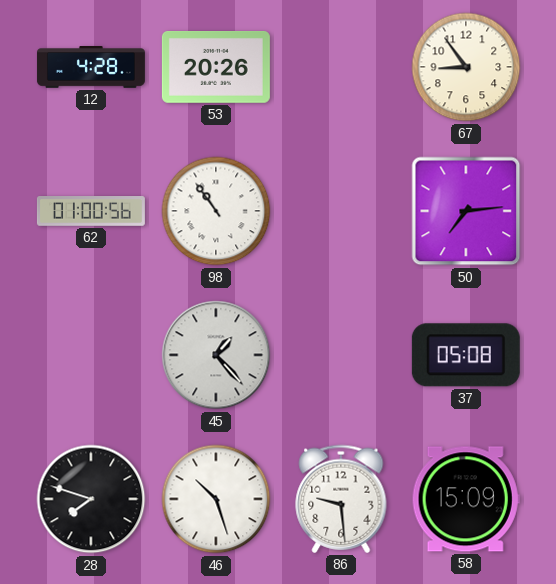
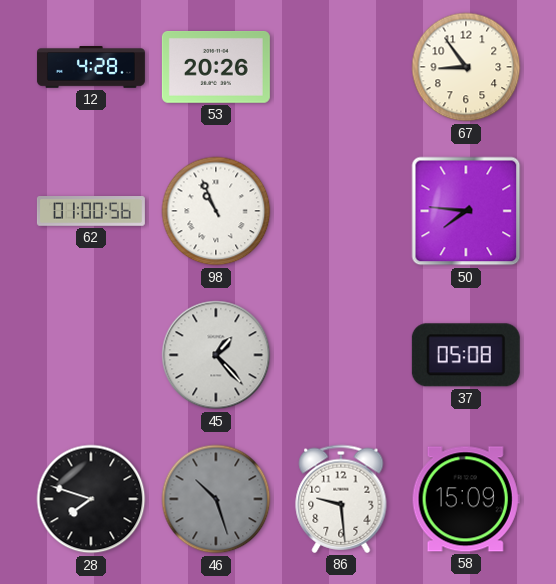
98: 10:54 -> 10:56 (216, 211)
50: 7:14 -> 7:46 (466, 211)
46 dial: white -> grey (216, 499)
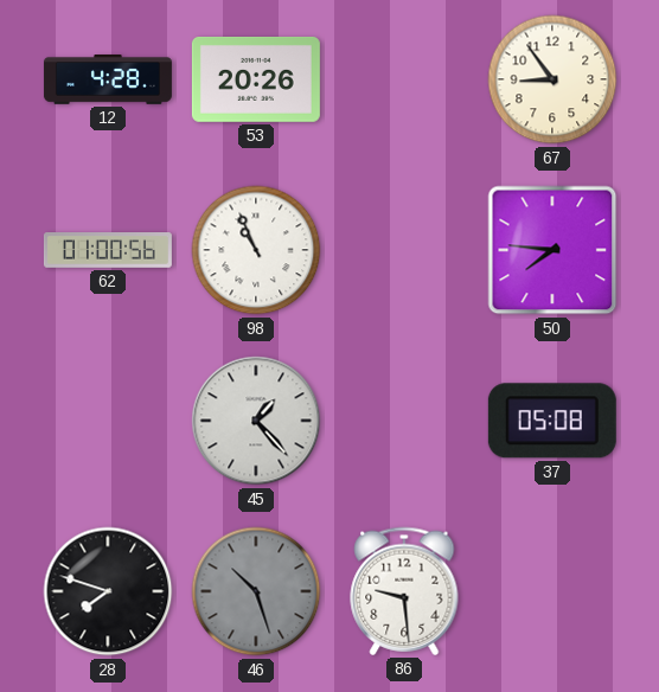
58: 15:09 -> none (466, 499)
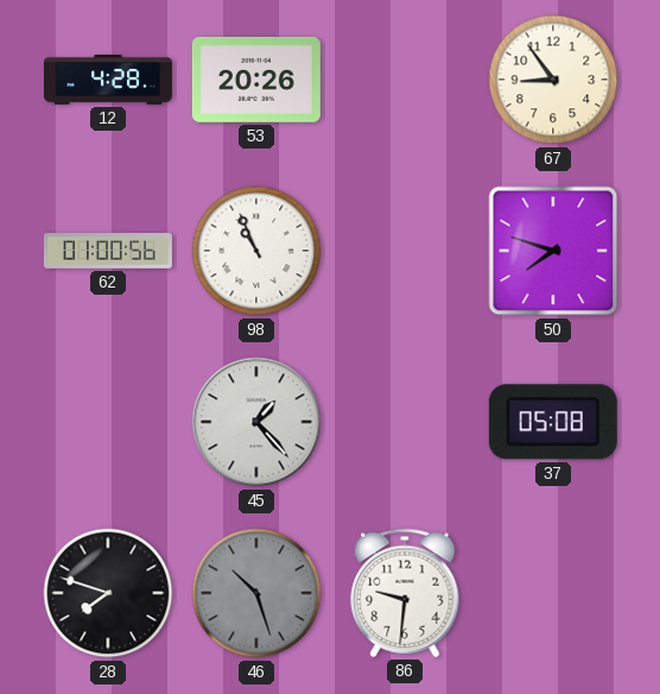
50: 7:46 -> 7:48 (553, 251)
86: 9:29 -> 9:31 (405, 593)
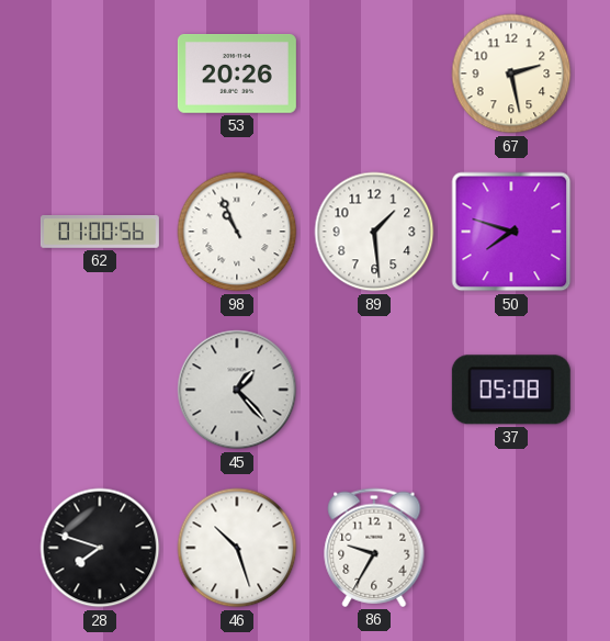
12: 4:28 -> none (108, 80)
67: 8:54 -> 2:28 (511, 74)
89: none -> 1:29 (374, 232)
46 dial: grey -> white (237, 548)
86: 9:31 -> 9:35 (374, 548)
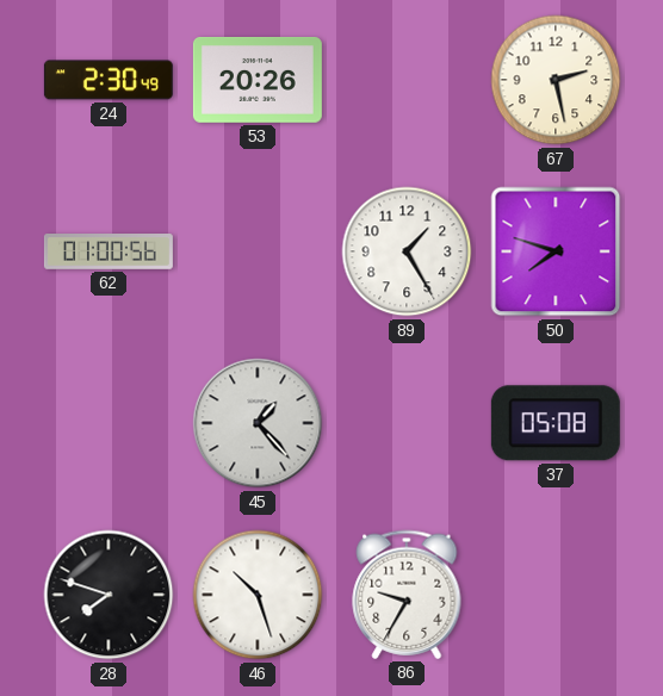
24: none -> 2:30 (109, 80)
98: 10:56 -> none (237, 232)
89: 1:29 -> 1:25 (407, 251)
